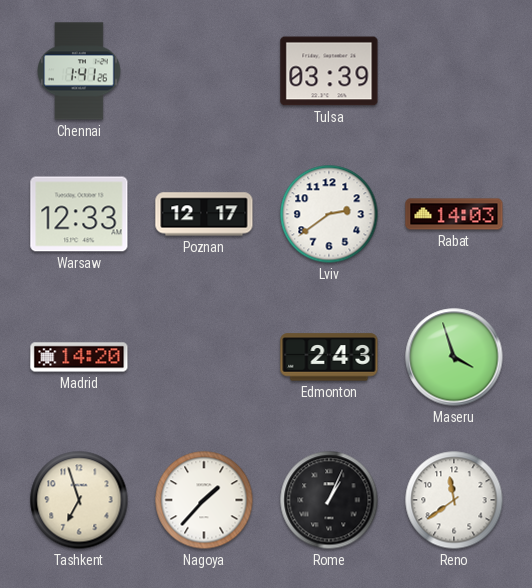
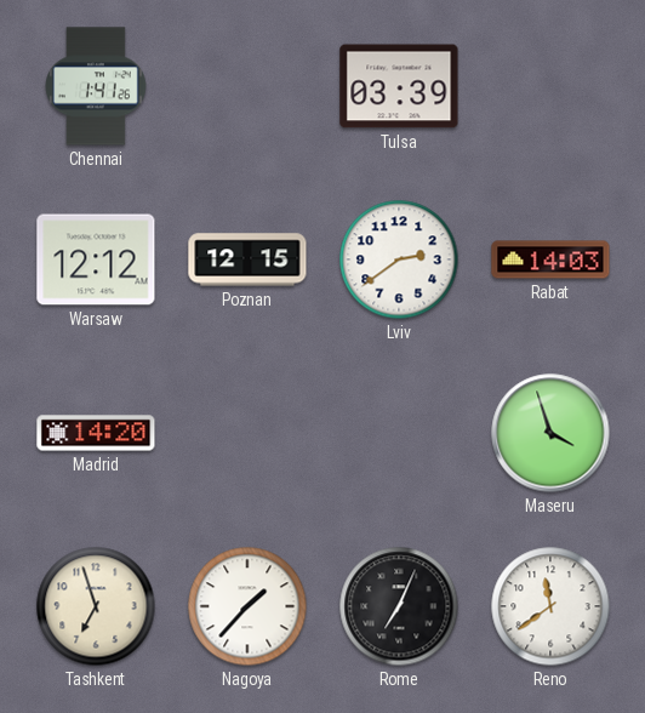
Warsaw: 12:33 -> 12:12 (96, 259)
Poznan: 12:17 -> 12:15 (247, 259)
Edmonton: 2:43 -> none (329, 357)
Rome: 1:04 -> 7:04 (399, 606)
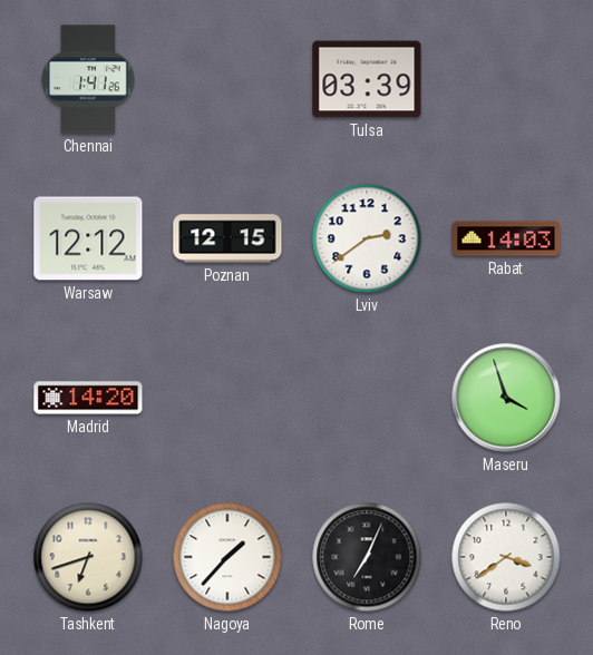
Tashkent: 6:57 -> 6:42 (88, 557)
Reno: 11:39 -> 3:39 (506, 557)
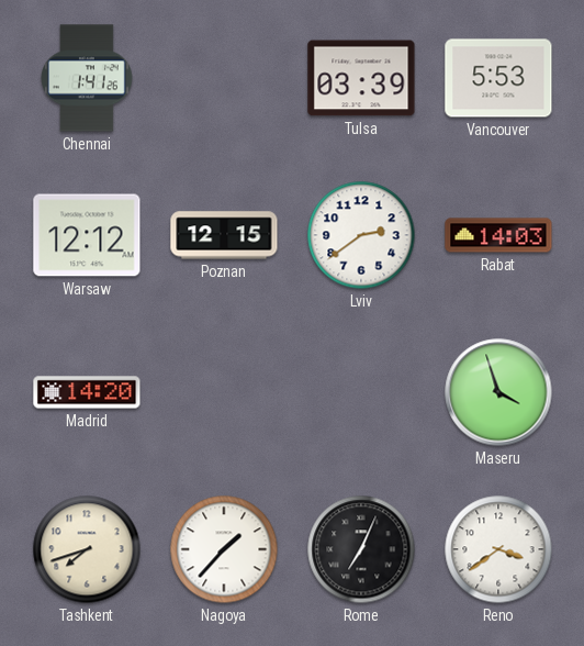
Vancouver: none -> 5:53 (498, 78)
Tashkent: 6:42 -> 7:42 (87, 549)
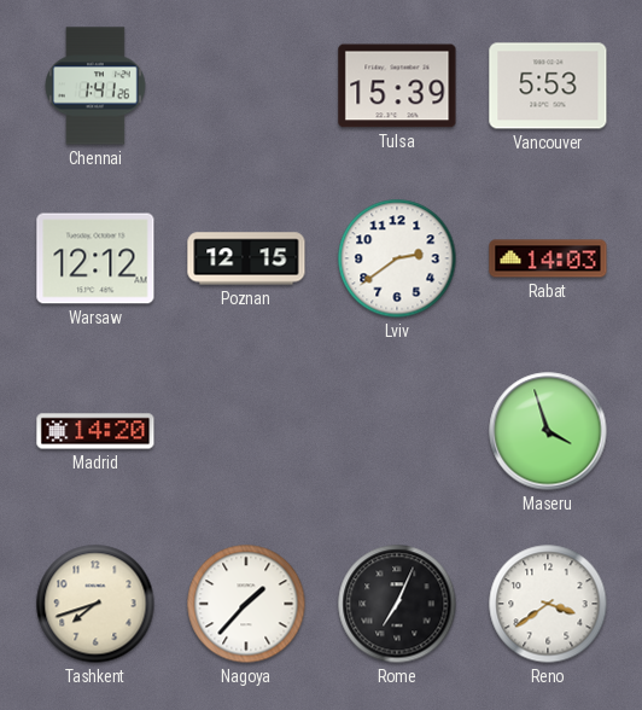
Tulsa: 03:39 -> 15:39 (397, 86)
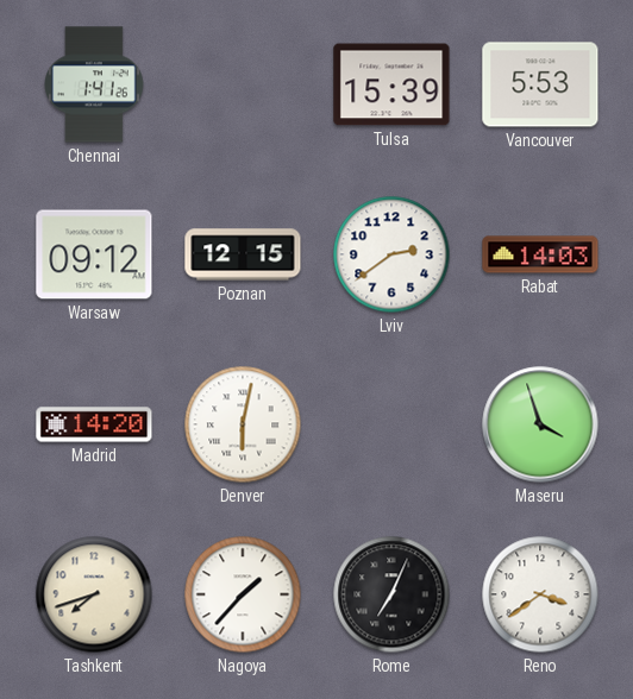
Warsaw: 12:12 -> 09:12 (94, 254)
Denver: none -> 6:02 (243, 424)
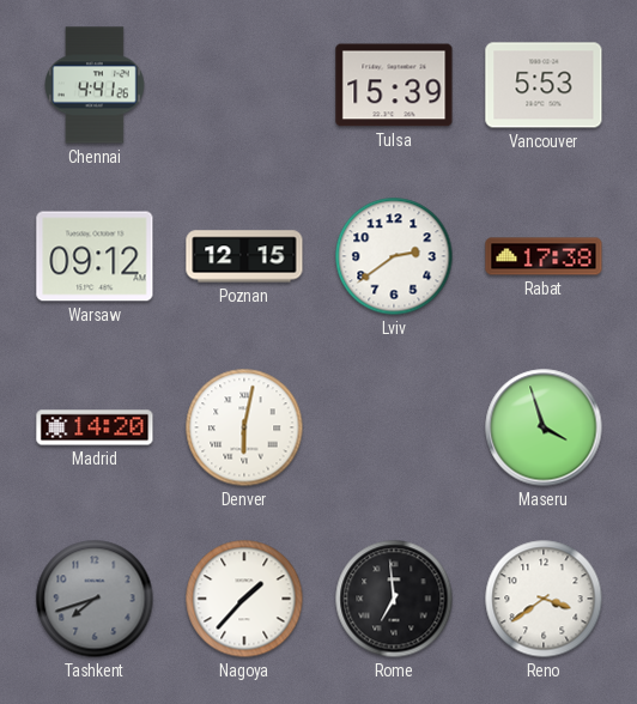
Chennai: 1:41 -> 4:41 (95, 85)
Rabat: 14:03 -> 17:38 (544, 256)
Tashkent dial: cream -> grey (95, 599)
Rome: 7:04 -> 6:59 (394, 599)
